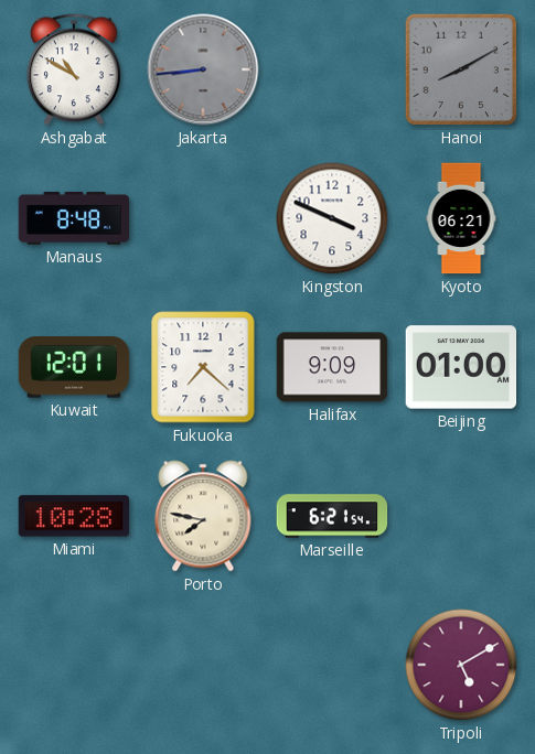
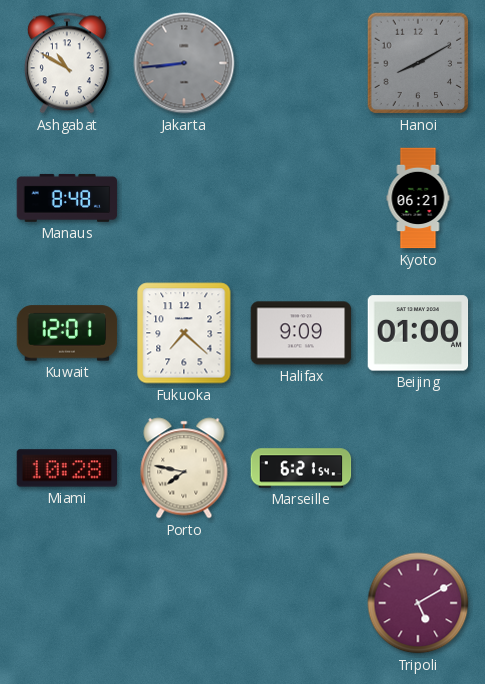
Kingston: 3:49 -> none (332, 218)
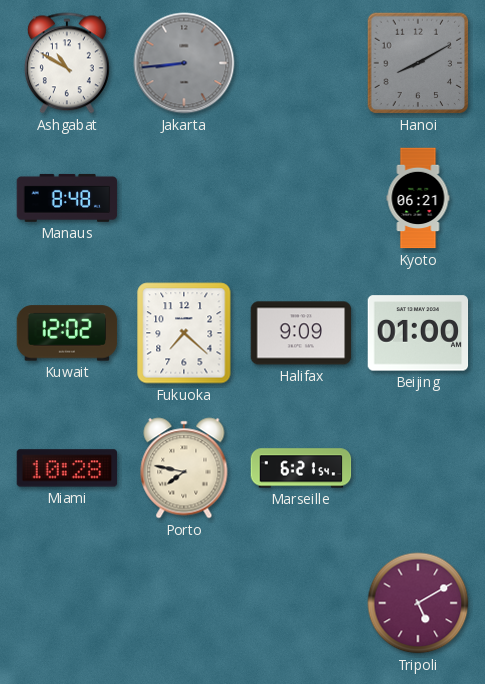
Kuwait: 12:01 -> 12:02 (67, 333)
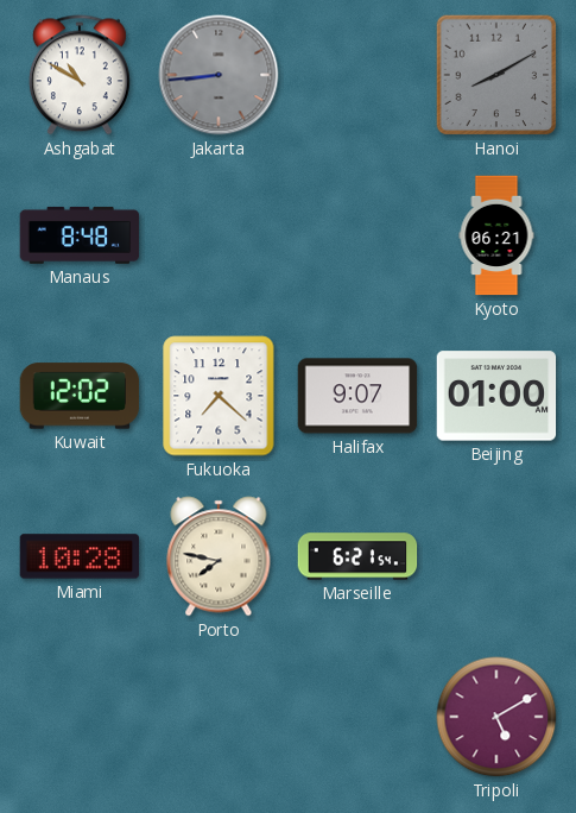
Halifax: 9:09 -> 9:07 (357, 396)
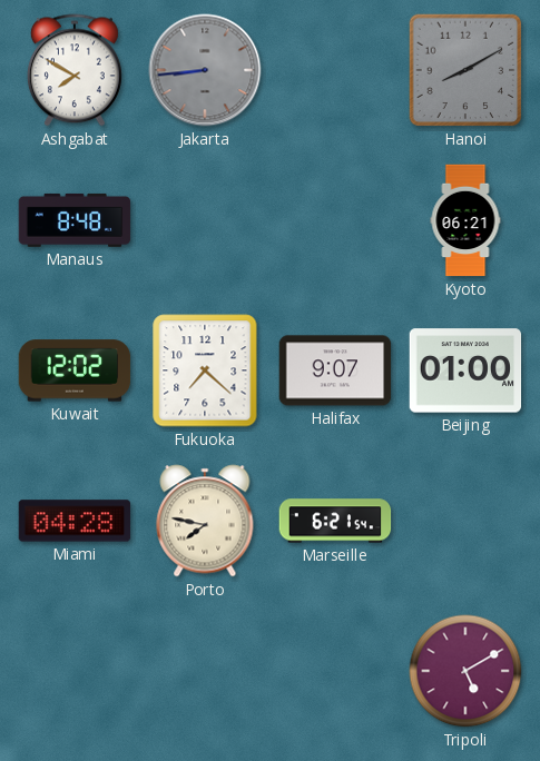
Ashgabat: 10:50 -> 7:50 (75, 70)
Miami: 10:28 -> 04:28 (75, 521)
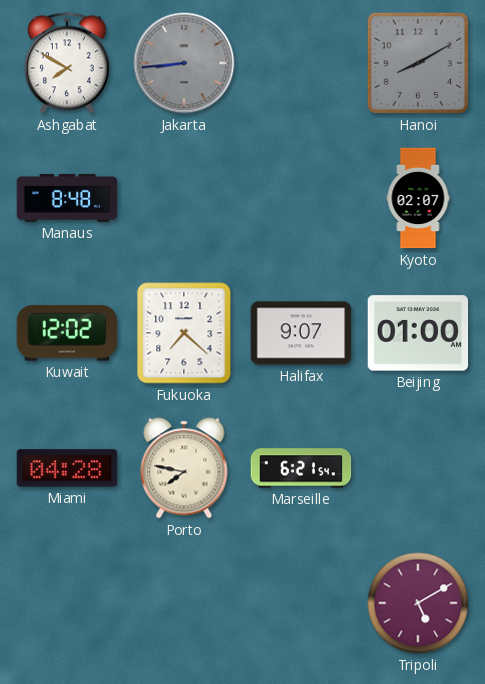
Kyoto: 06:21 -> 02:07 (418, 198)
